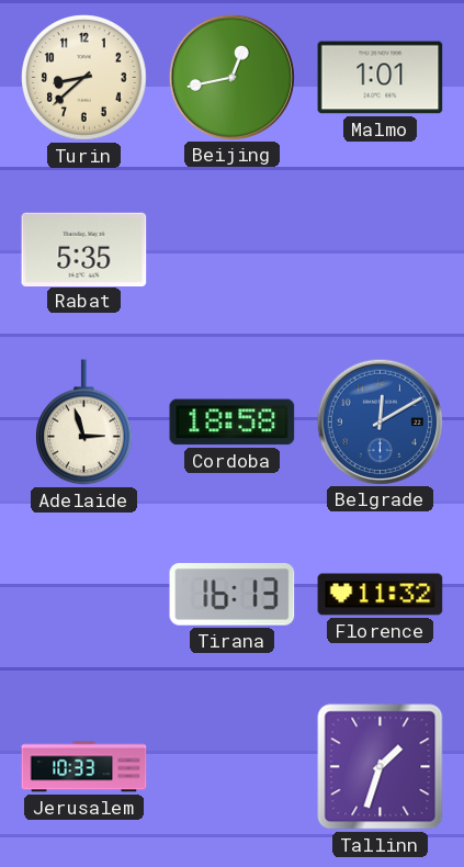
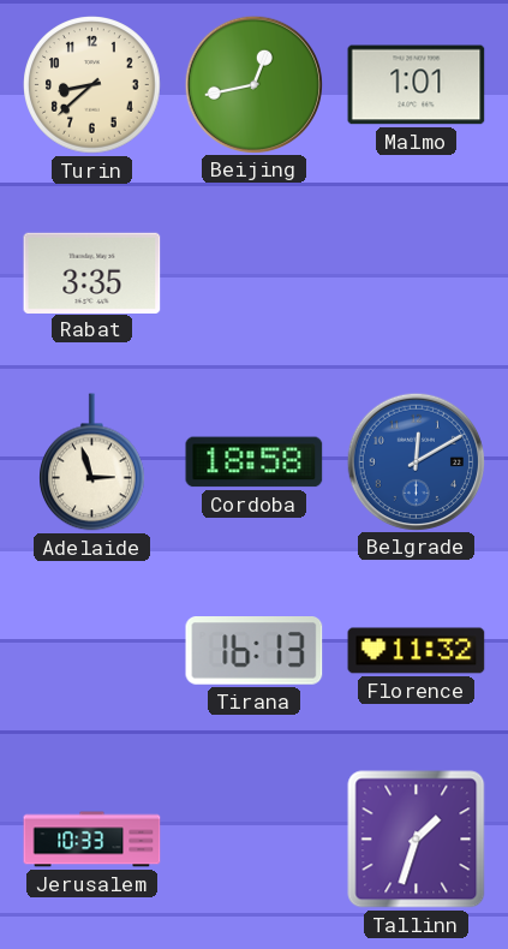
Rabat: 5:35 -> 3:35 (92, 273)
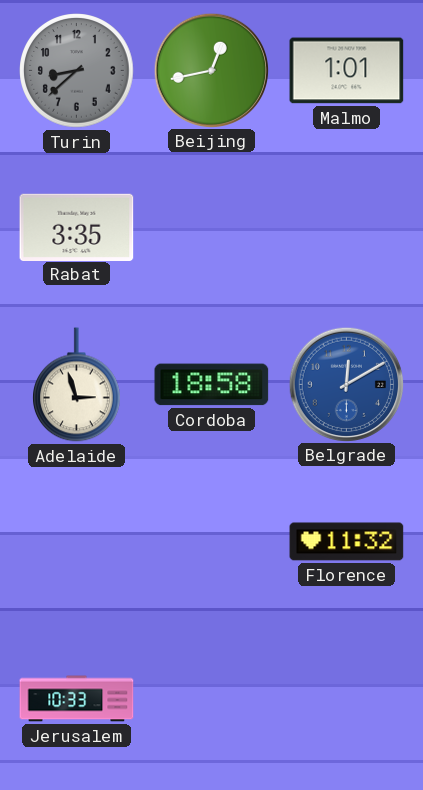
Turin dial: cream -> grey (77, 71)
Tirana: 16:13 -> none (255, 651)
Tallinn: 1:33 -> none (417, 840)
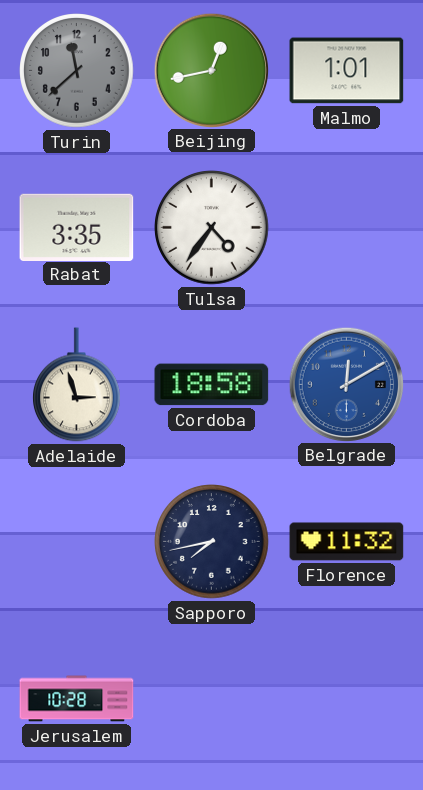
Turin: 8:38 -> 11:38 (77, 71)
Tulsa: none -> 4:36 (212, 228)
Sapporo: none -> 7:43 (212, 542)
Jerusalem: 10:33 -> 10:28 (77, 699)
